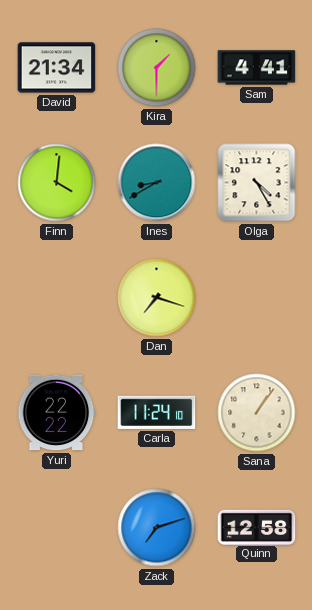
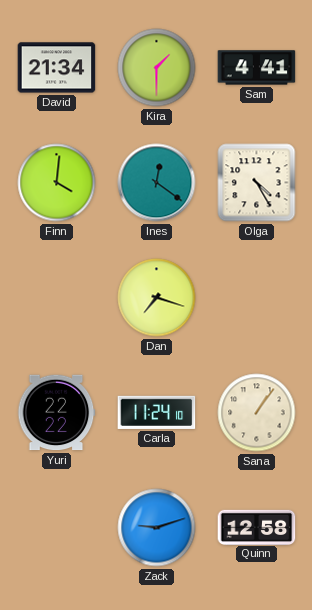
Ines: 8:40 -> 12:21 (157, 183)
Zack: 7:12 -> 9:12 (157, 528)
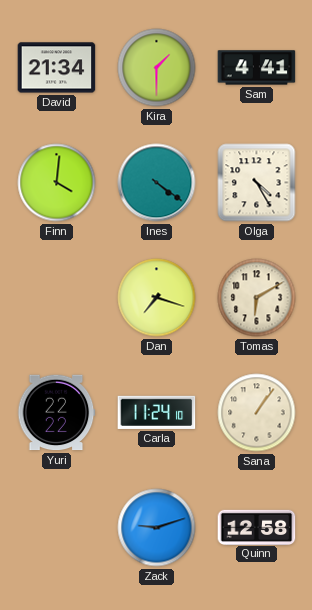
Ines: 12:21 -> 4:21 (157, 183)
Tomas: none -> 6:10 (257, 298)
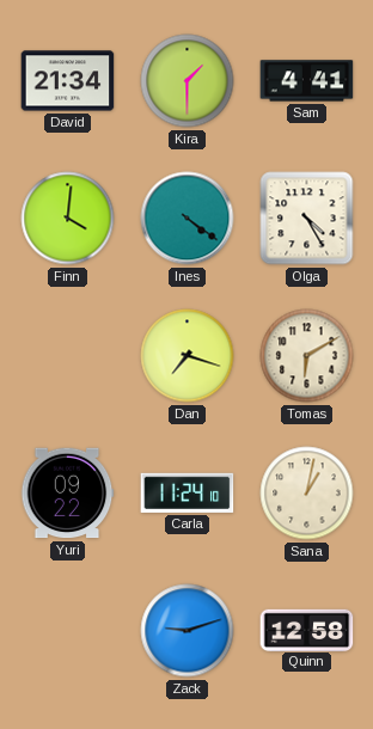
Yuri: 22:22 -> 09:22 (67, 494)
Sana: 1:06 -> 1:02 (307, 494)
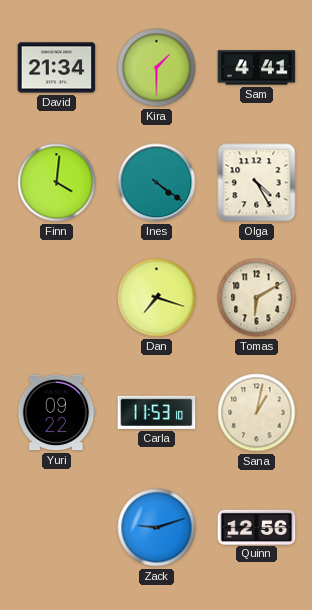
Carla: 11:24 -> 11:53 (157, 412)
Quinn: 12:58 -> 12:56 (257, 527)
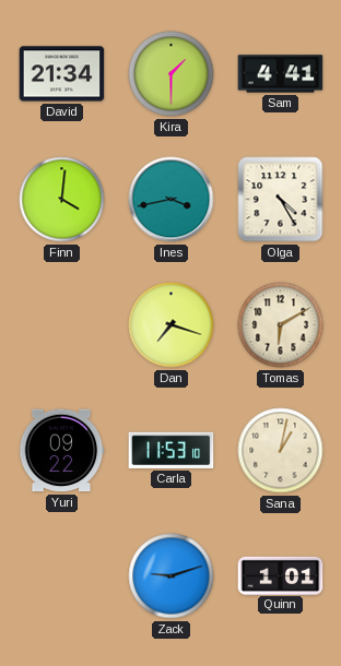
Ines: 4:21 -> 3:43 (172, 200)
Quinn: 12:56 -> 1:01 (281, 575)
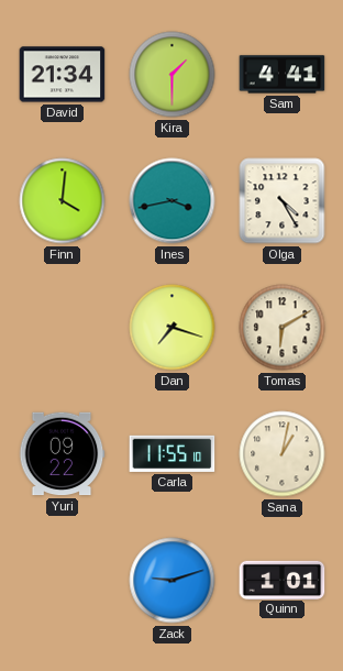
Carla: 11:53 -> 11:55 (173, 453)
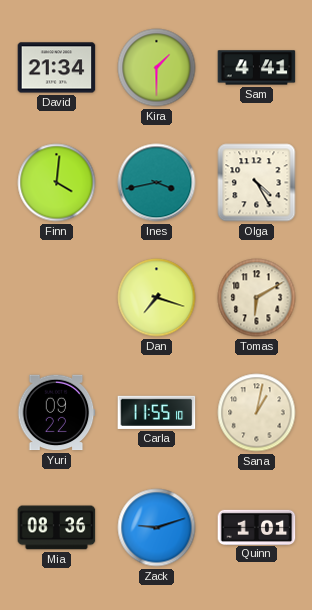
Mia: none -> 08:36 (57, 528)
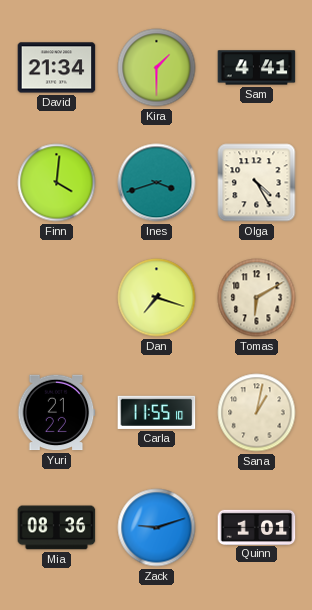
Ines: 3:43 -> 3:42 (157, 183)
Yuri: 09:22 -> 21:22 (56, 413)
